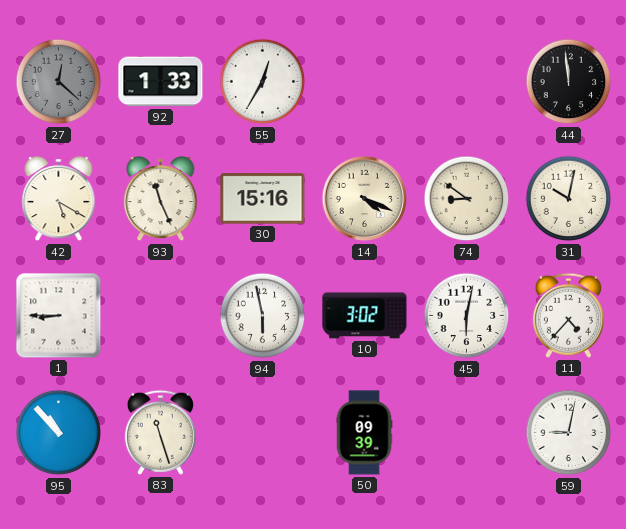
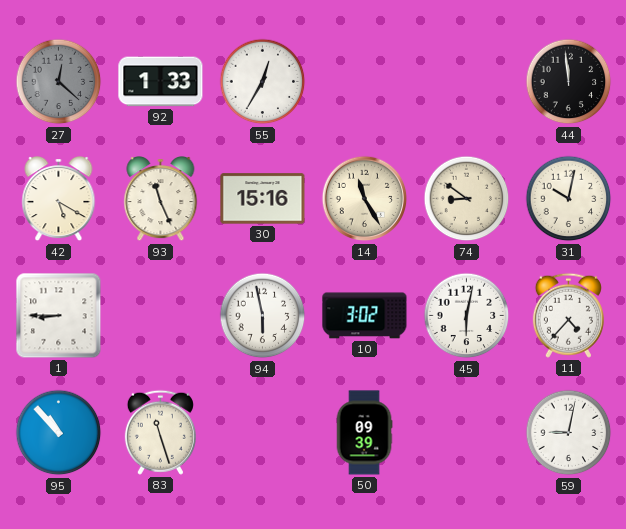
14: 4:19 -> 11:25 (365, 199)
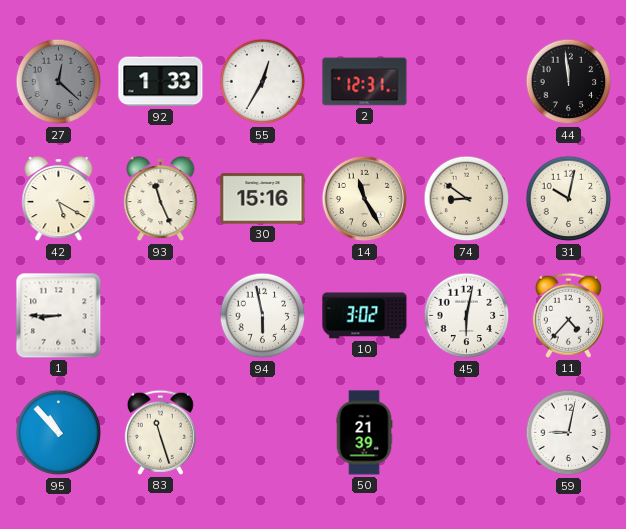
2: none -> 12:31 (365, 82)
50: 09:39 -> 21:39 (364, 433)
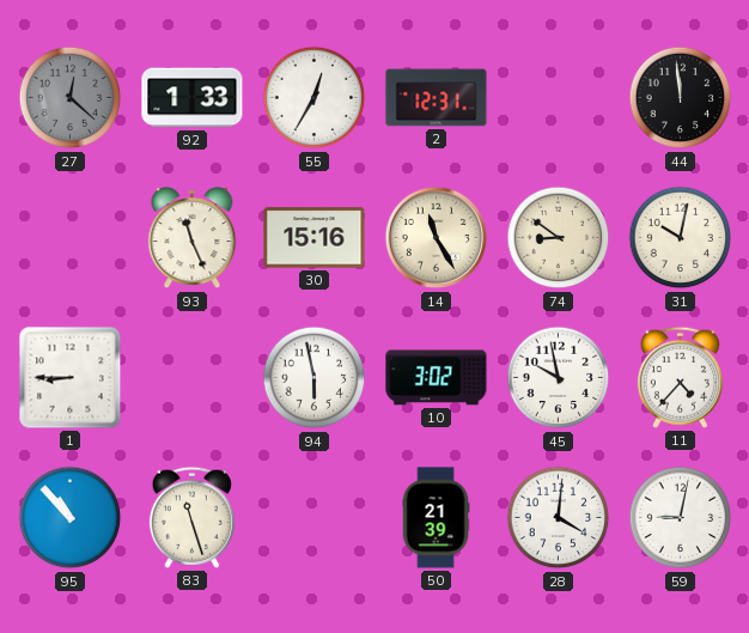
42: 5:20 -> none (59, 200)
45: 6:02 -> 9:58 (559, 378)
28: none -> 4:01 (559, 518)
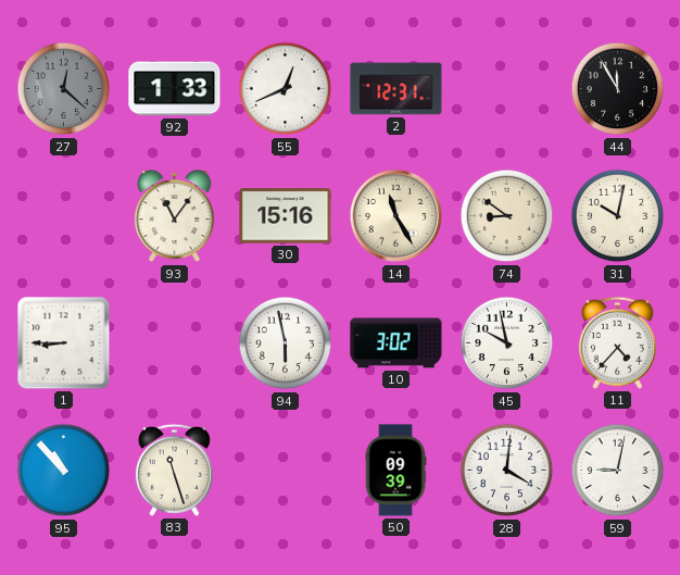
55: 12:35 -> 12:41 (286, 89)
44: 11:59 -> 11:55 (618, 89)
93: 11:26 -> 11:06 (175, 217)
50: 21:39 -> 09:39 (395, 471)
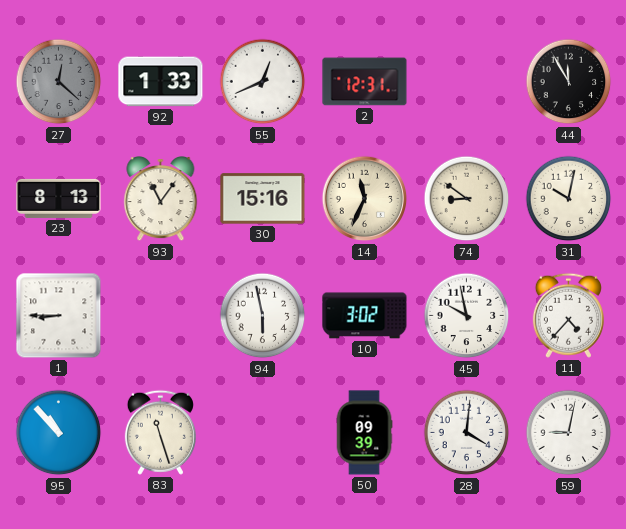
23: none -> 8:13 (59, 198)
14: 11:25 -> 11:34 (365, 199)
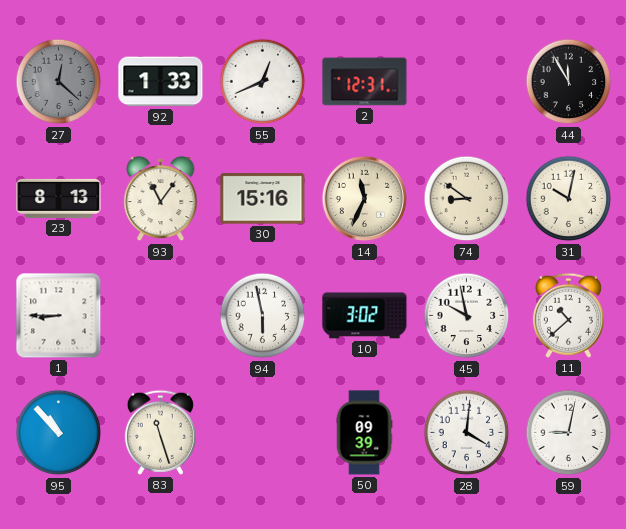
11: 4:37 -> 10:38 (568, 315)
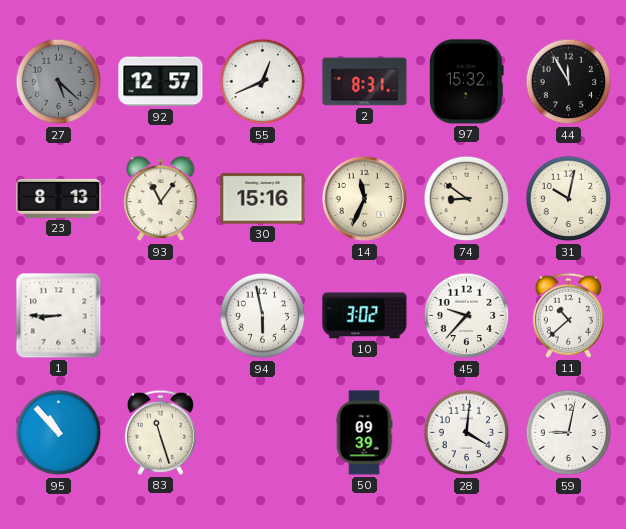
27: 12:22 -> 5:22 (59, 82)
92: 1:33 -> 12:57 (161, 82)
2: 12:31 -> 8:31 (365, 82)
97: none -> 15:32 (466, 82)
45: 9:58 -> 9:37 (467, 316)
